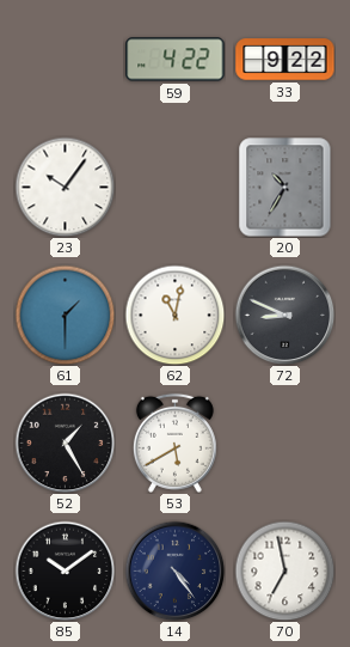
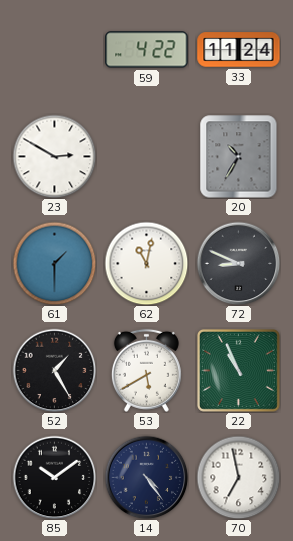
33: 9:22 -> 11:24 (239, 50)
23: 10:06 -> 2:50 (54, 156)
22: none -> 10:56 (238, 370)
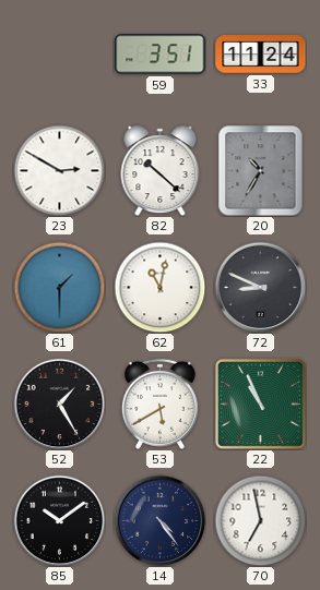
59: 4:22 -> 3:51 (161, 55)
82: none -> 10:22 (161, 171)
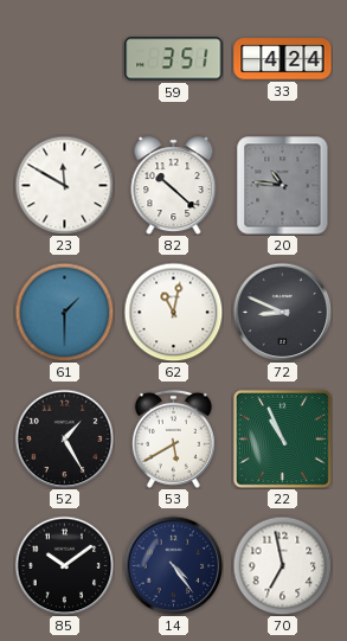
33: 11:24 -> 4:24 (283, 59)
23: 2:50 -> 11:50 (64, 185)
20: 10:35 -> 10:46 (283, 185)
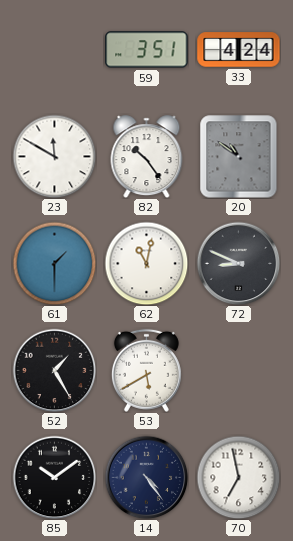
82: 10:22 -> 10:24 (147, 157)
20: 10:46 -> 10:51 (239, 156)
22: 10:56 -> none (282, 438)
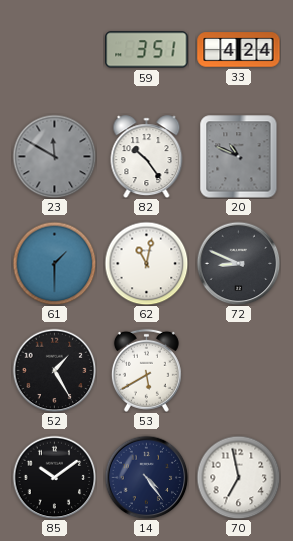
23 dial: white -> grey (54, 156)
20: 10:51 -> 10:49 (239, 156)
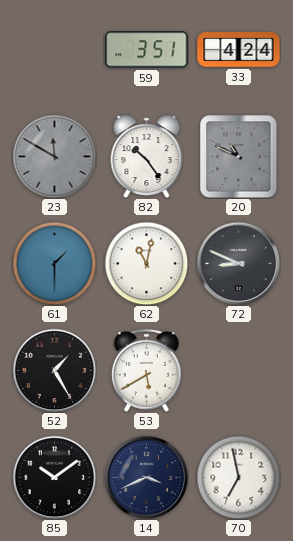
14: 4:24 -> 3:41 (146, 477)
